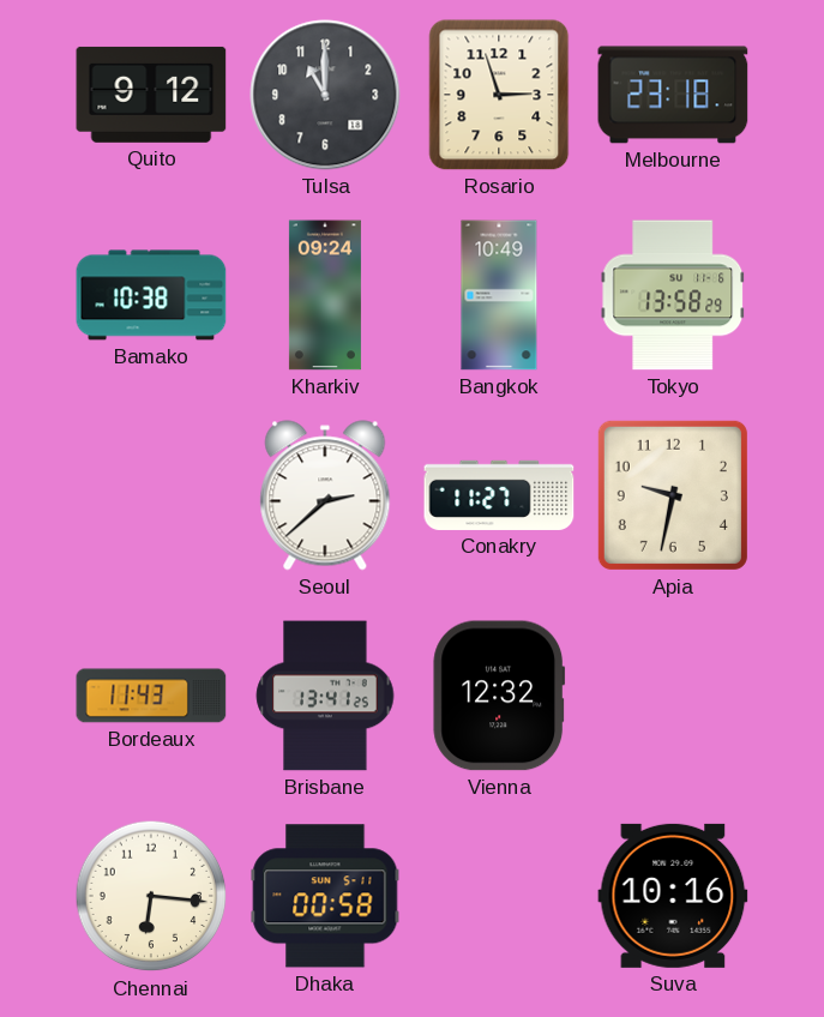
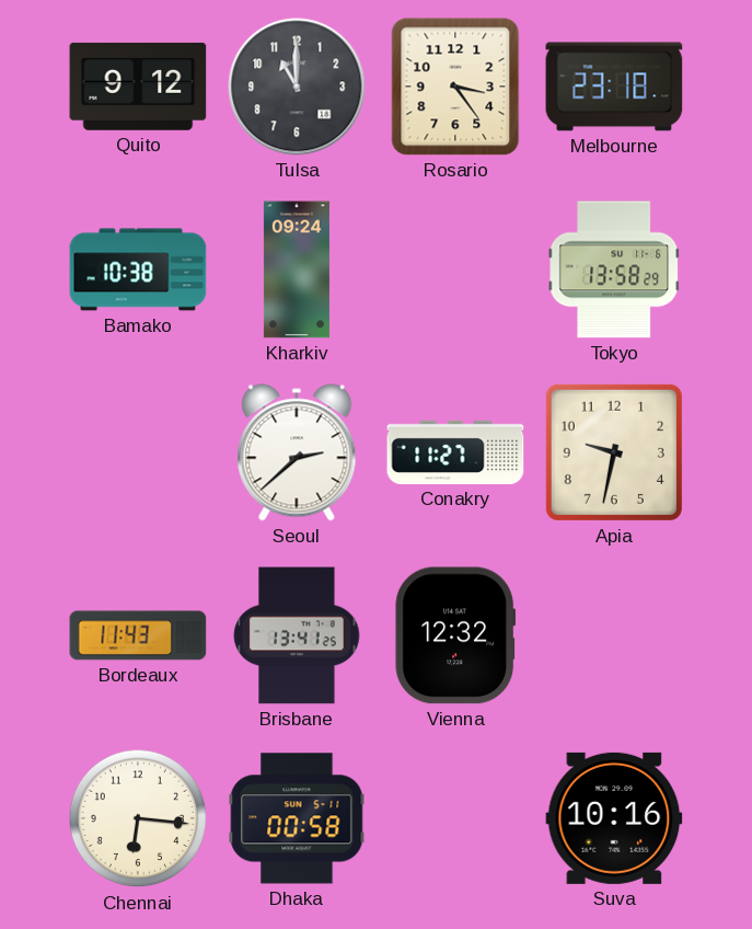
Rosario: 2:57 -> 3:24 (455, 87)
Bangkok: 10:49 -> none (499, 295)
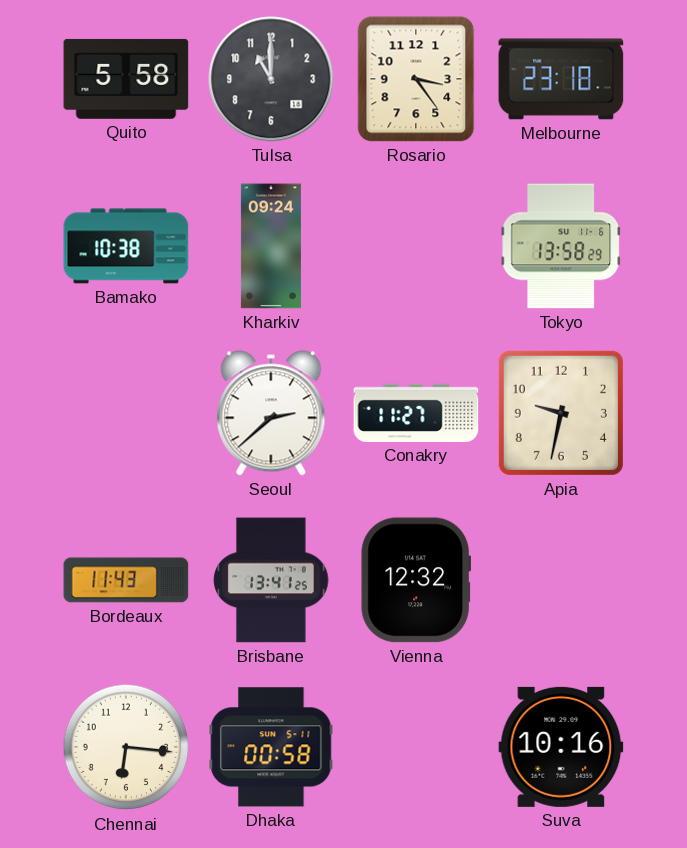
Quito: 9:12 -> 5:58 (126, 79)
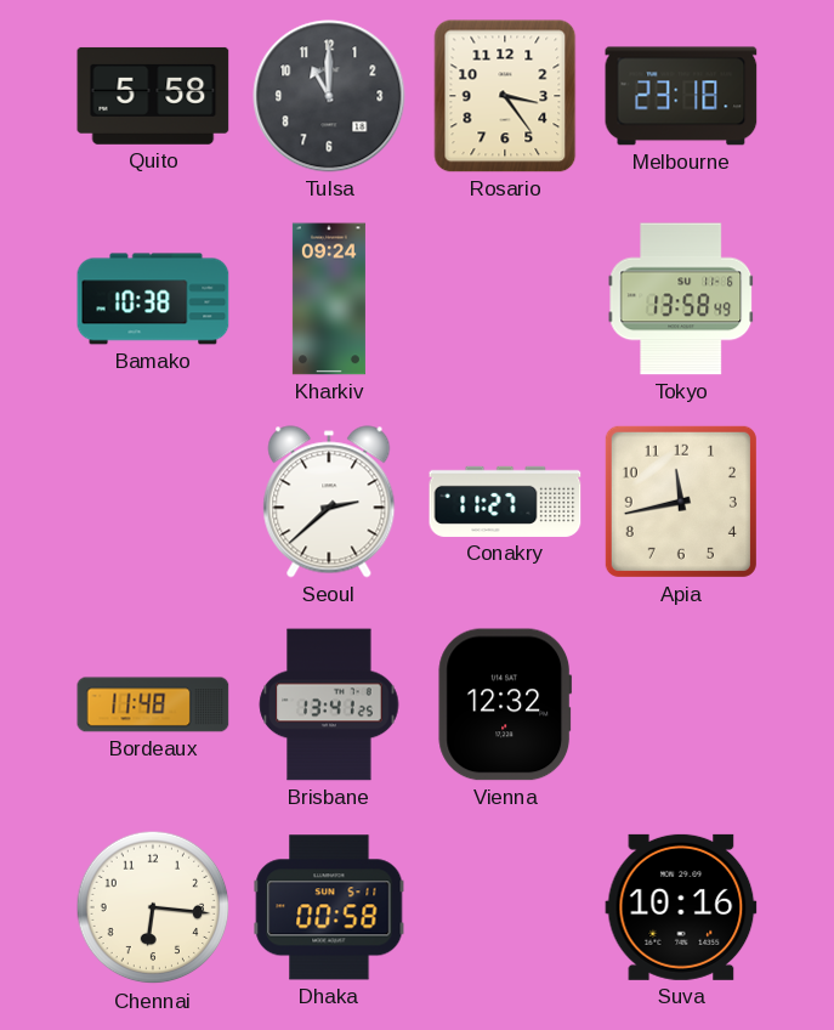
Tokyo: 13:58:29 -> 13:58:49 (681, 299)
Apia: 9:32 -> 11:43 (681, 502)
Bordeaux: 11:43 -> 11:48 (153, 704)
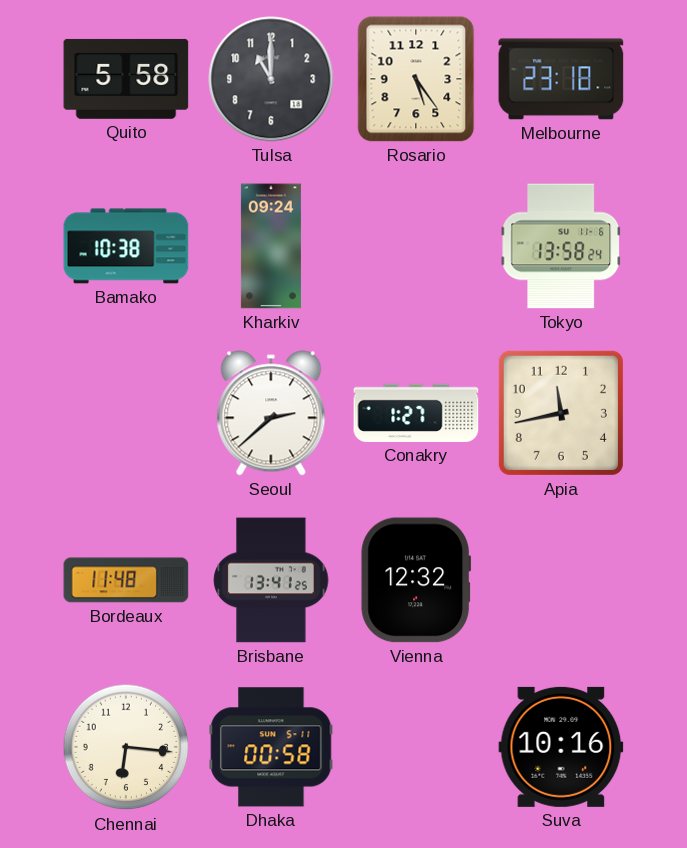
Rosario: 3:24 -> 5:24 (416, 79)
Tokyo: 13:58:49 -> 13:58:24 (561, 246)
Conakry: 11:27 -> 1:27 (416, 413)
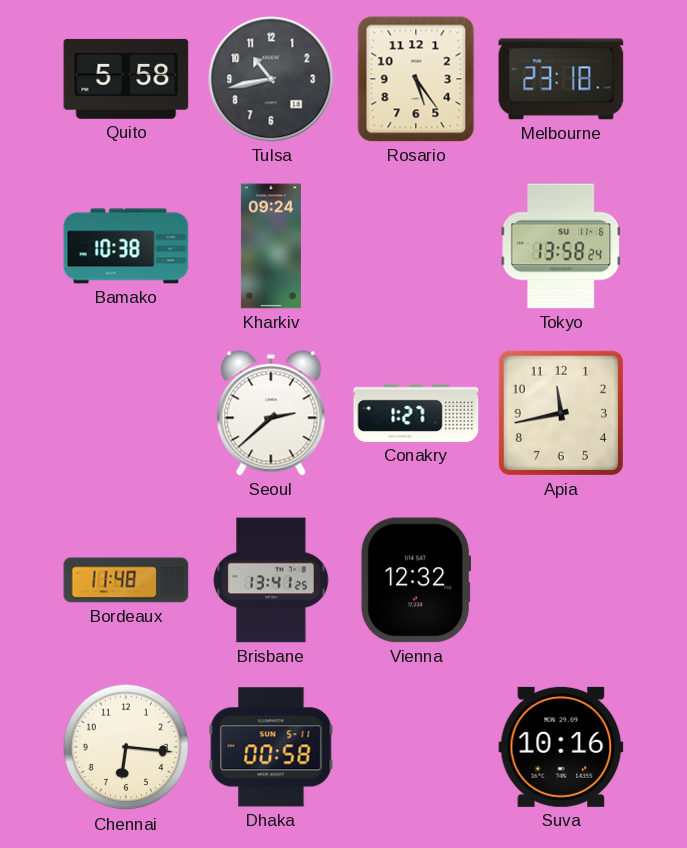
Tulsa: 11:00 -> 10:43 (271, 79)
